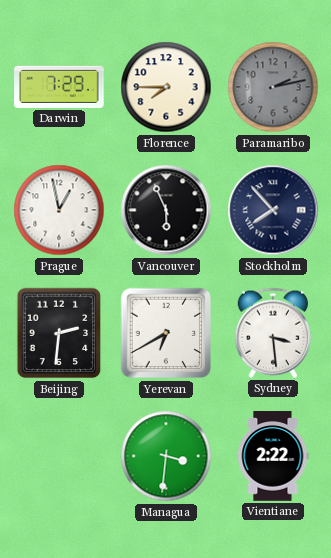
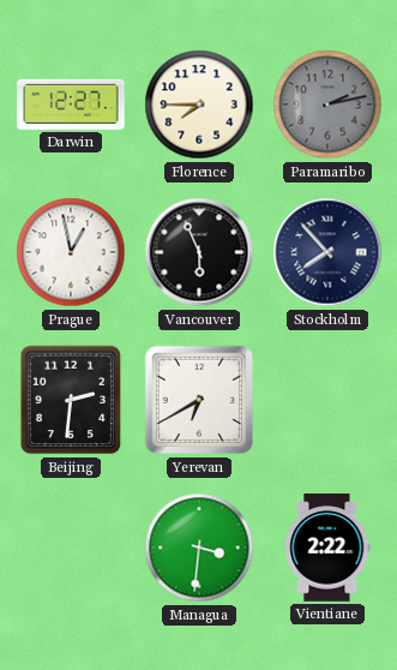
Darwin: 7:29 -> 12:27 (71, 104)
Sydney: 3:29 -> none (273, 333)
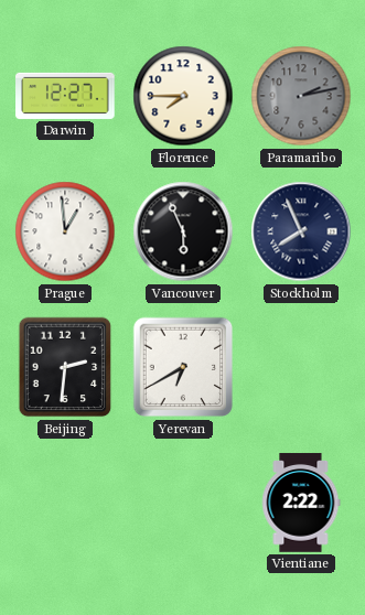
Prague: 12:58 -> 12:59 (65, 231)
Stockholm: 7:53 -> 7:56 (301, 231)
Managua: 3:31 -> none (199, 548)
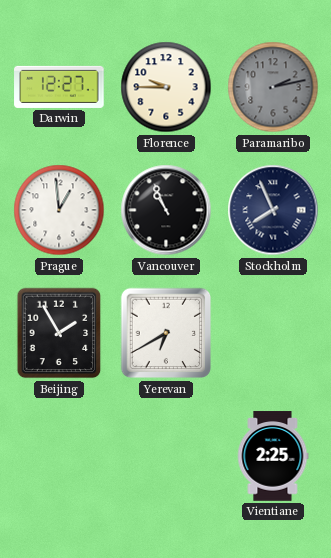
Florence: 7:45 -> 9:45 (166, 87)
Vancouver: 5:56 -> 10:56 (166, 210)
Beijing: 2:31 -> 1:55 (59, 333)
Vientiane: 2:22 -> 2:25 (273, 456)
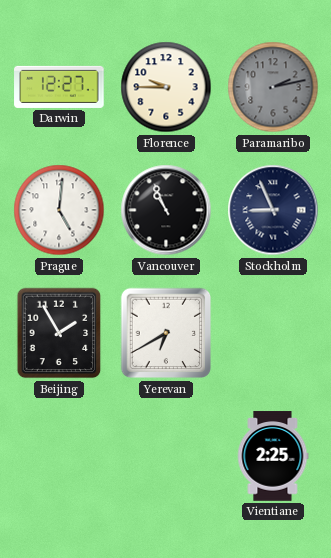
Prague: 12:59 -> 5:01 (59, 210)
Stockholm: 7:56 -> 8:56 (273, 210)
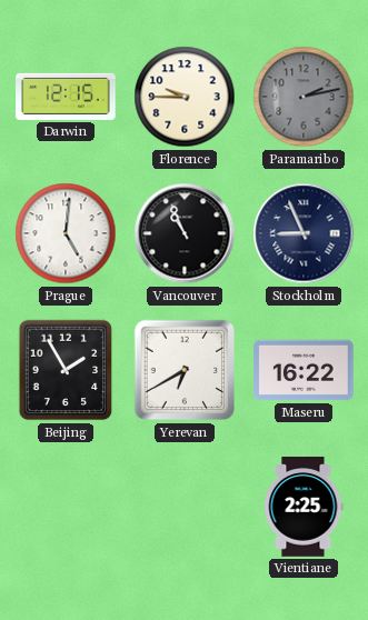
Darwin: 12:27 -> 12:15 (66, 97)
Maseru: none -> 16:22 (304, 370)
